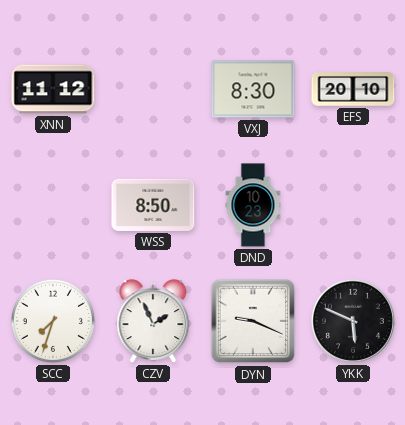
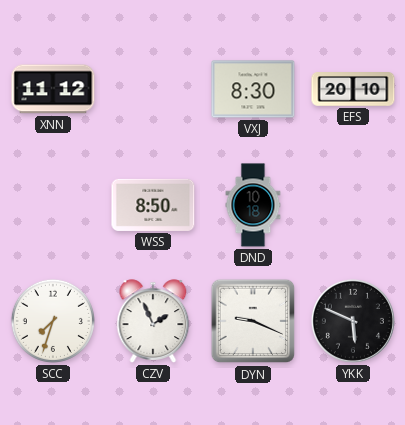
DND: 10:23 -> 10:18 (253, 205)
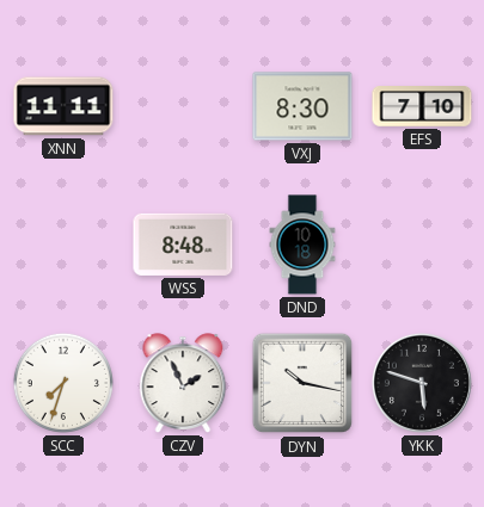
XNN: 11:12 -> 11:11 (63, 106)
EFS: 20:10 -> 7:10 (422, 107)
WSS: 8:50 -> 8:48 (183, 245)
DYN: 9:19 -> 10:17 (302, 383)
YKK: 5:49 -> 5:48 (422, 383)
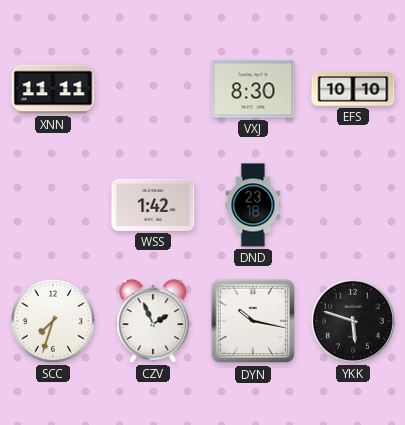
EFS: 7:10 -> 10:10 (353, 90)
WSS: 8:48 -> 1:42 (153, 205)
DND: 10:18 -> 23:18 (253, 205)
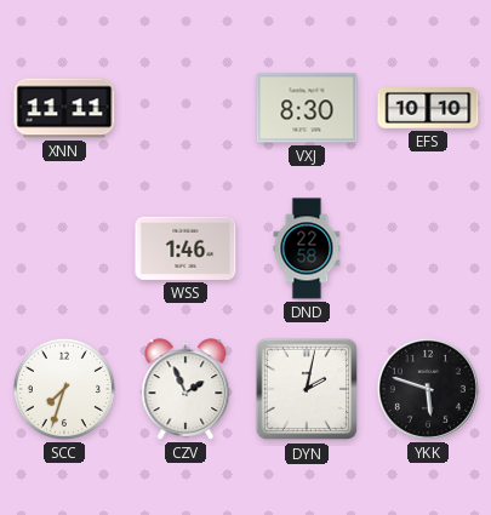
WSS: 1:42 -> 1:46 (185, 248)
DND: 23:18 -> 22:58 (307, 248)
DYN: 10:17 -> 2:02 (307, 389)
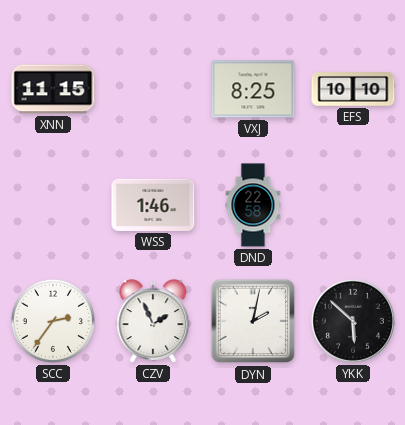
XNN: 11:11 -> 11:15 (53, 89)
VXJ: 8:30 -> 8:25 (253, 89)
SCC: 7:33 -> 2:36 (53, 321)
YKK: 5:48 -> 5:52 (353, 321)
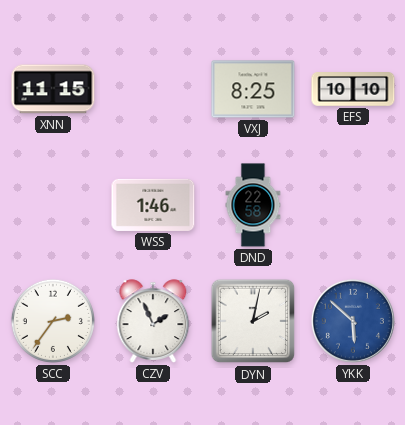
YKK dial: black -> blue (353, 321)
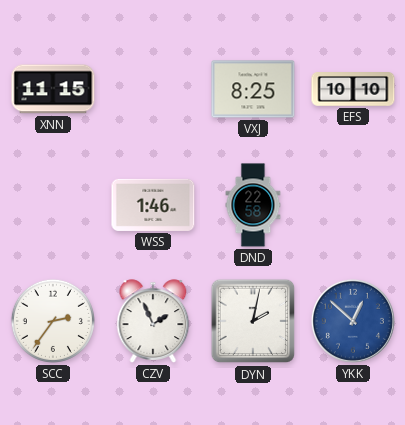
YKK: 5:52 -> 12:52 (353, 321)
